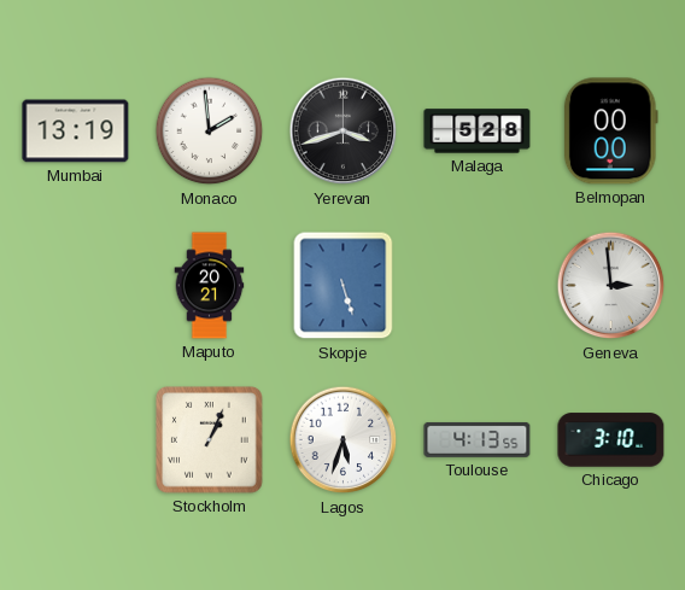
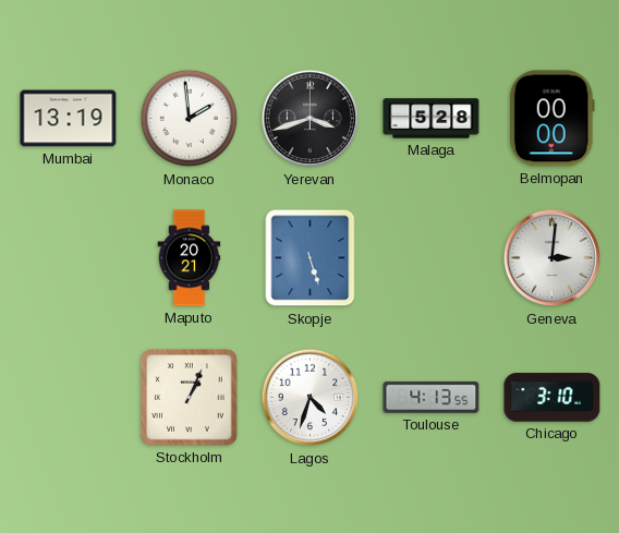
Geneva: 2:59 -> 3:01 (553, 258)
Lagos: 5:33 -> 4:33 (311, 398)
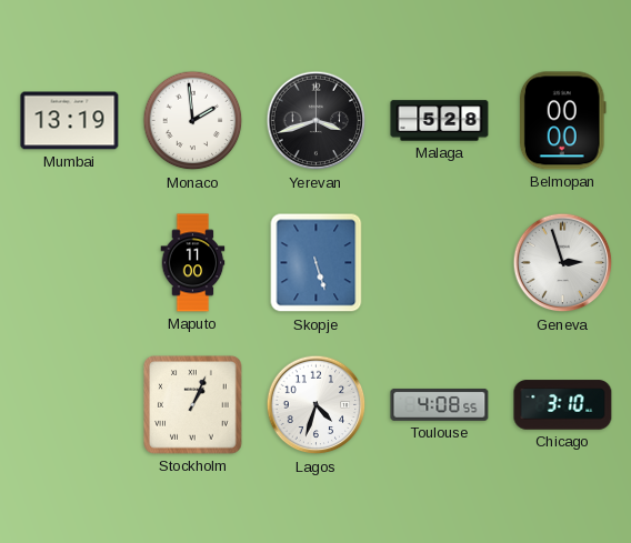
Maputo: 20:21 -> 11:00 (193, 263)
Geneva: 3:01 -> 2:57 (563, 263)
Toulouse: 4:13 -> 4:08 (440, 404)
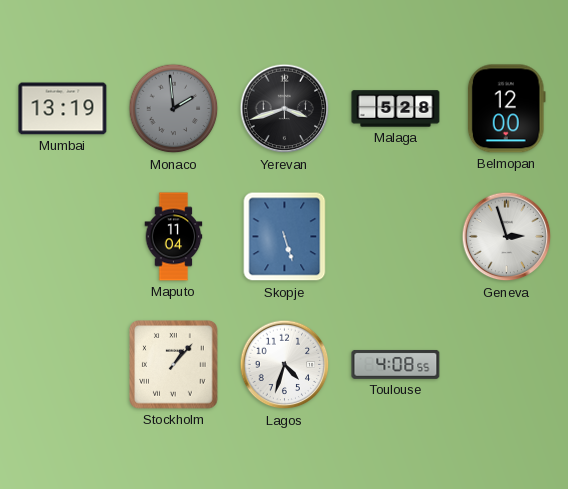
Monaco dial: white -> grey (174, 109)
Belmopan: 00:00 -> 12:00 (506, 109)
Maputo: 11:00 -> 11:04 (174, 237)
Stockholm: 1:04 -> 1:07 (174, 365)
Chicago: 3:10 -> none (563, 405)
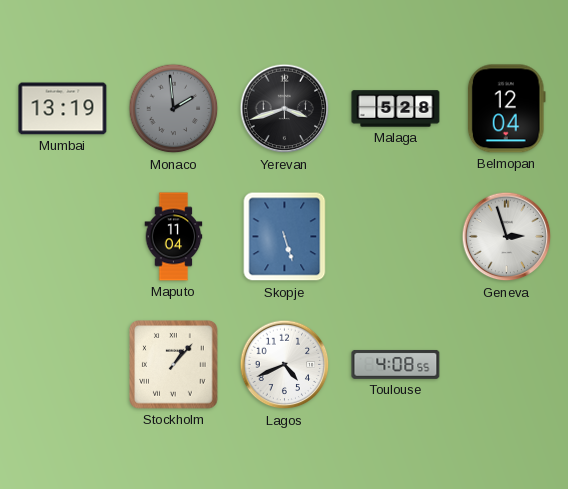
Belmopan: 12:00 -> 12:04 (506, 109)
Lagos: 4:33 -> 4:41 (285, 365)
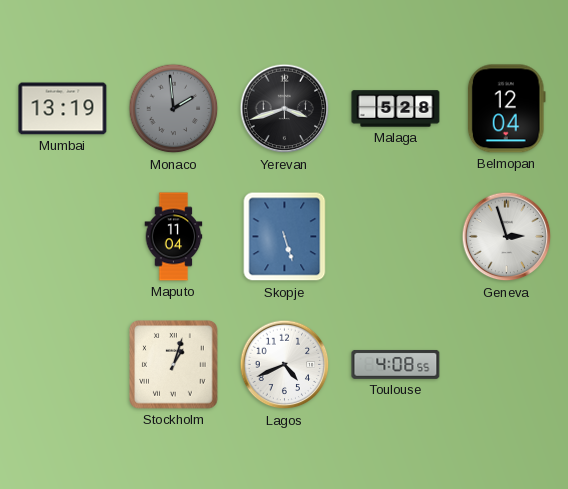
Stockholm: 1:07 -> 1:03 (174, 365)
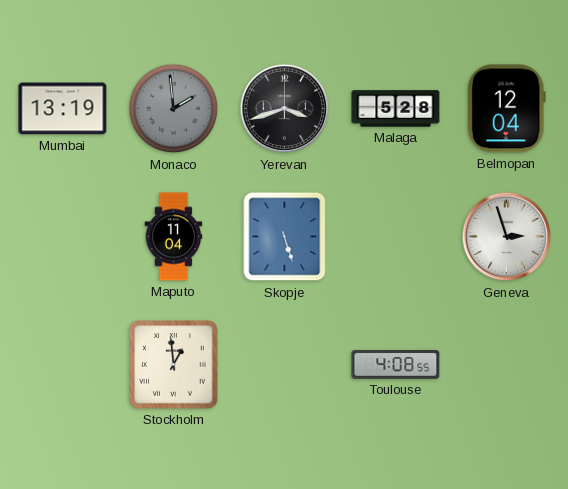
Stockholm: 1:03 -> 12:59 (174, 365)
Lagos: 4:41 -> none (285, 365)
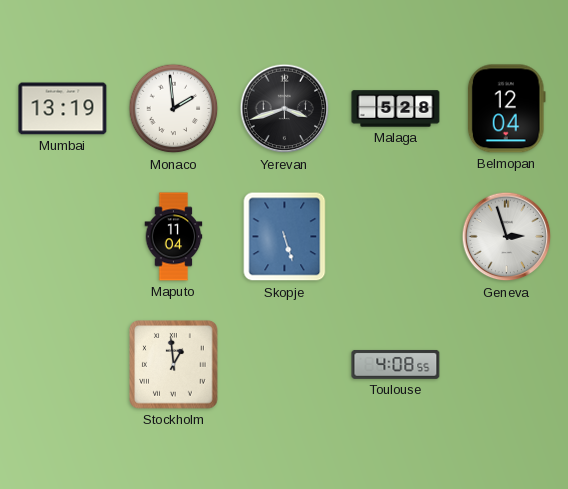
Monaco dial: grey -> white (174, 109)
